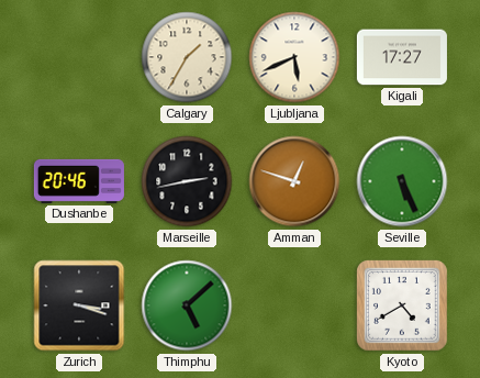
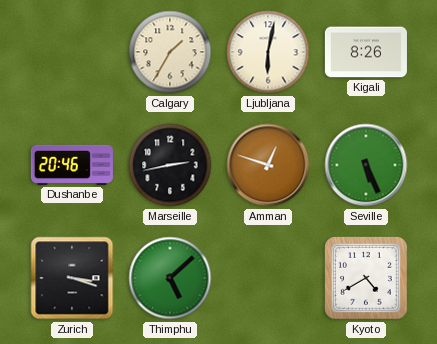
Ljubljana: 5:41 -> 6:02 (268, 52)
Kigali: 17:27 -> 8:26 (366, 52)
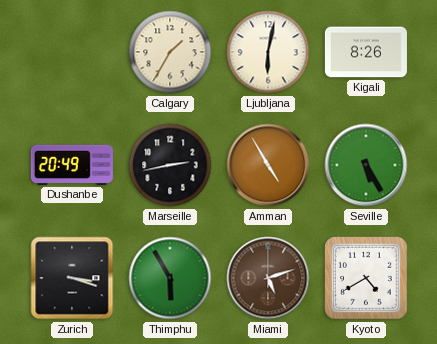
Dushanbe: 20:46 -> 20:49 (72, 165)
Amman: 12:48 -> 4:55 (268, 165)
Seville: 5:26 -> 5:25 (366, 165)
Thimphu: 5:08 -> 5:55 (170, 278)
Miami: none -> 5:12 (268, 278)
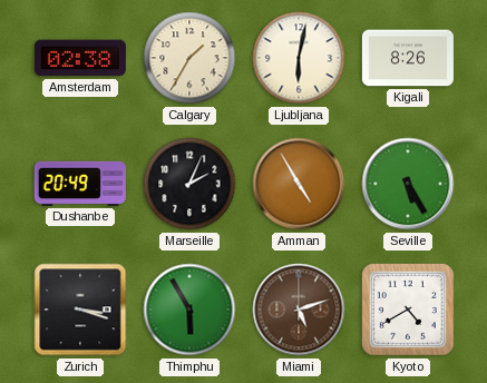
Amsterdam: none -> 02:38 (80, 58)
Marseille: 2:43 -> 2:04 (189, 184)
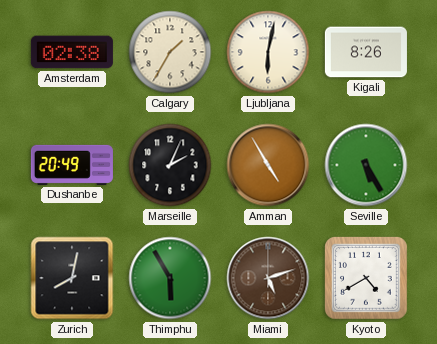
Zurich: 3:18 -> 8:02 (72, 278)
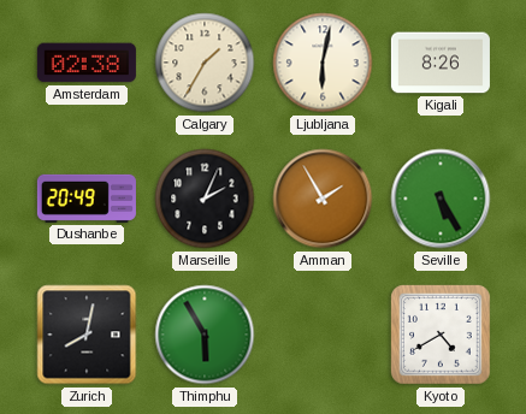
Amman: 4:55 -> 1:55 (323, 199)
Miami: 5:12 -> none (268, 278)
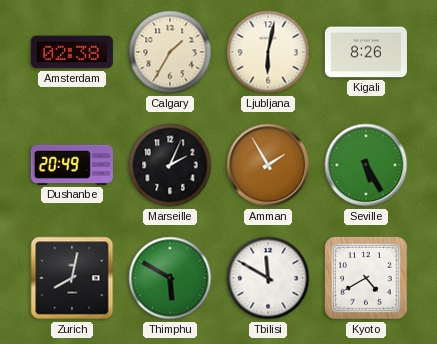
Thimphu: 5:55 -> 5:50 (170, 278)
Tbilisi: none -> 11:50 (268, 278)
